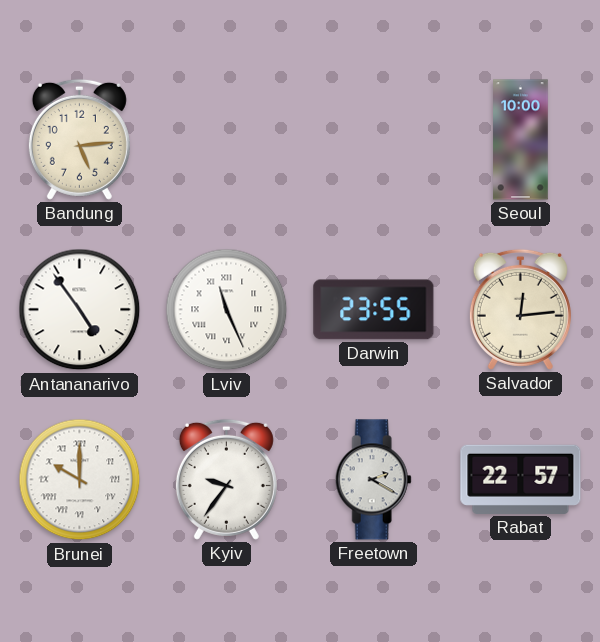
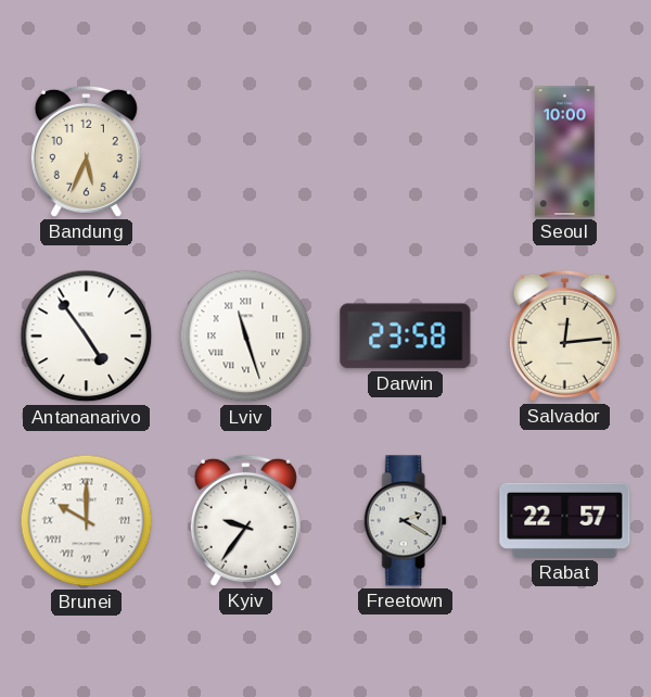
Bandung: 5:14 -> 5:34 (86, 151)
Lviv: 11:26 -> 11:27 (246, 337)
Darwin: 23:55 -> 23:58 (406, 337)
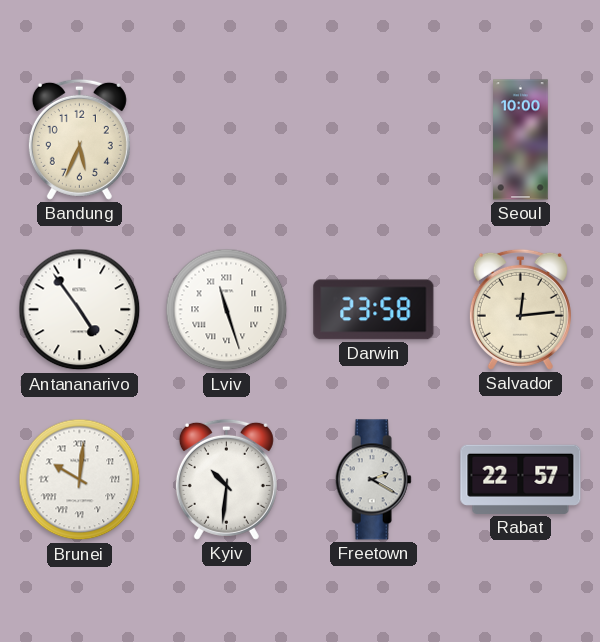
Brunei: 10:00 -> 10:01 (80, 480)
Kyiv: 9:36 -> 10:31 (226, 479)
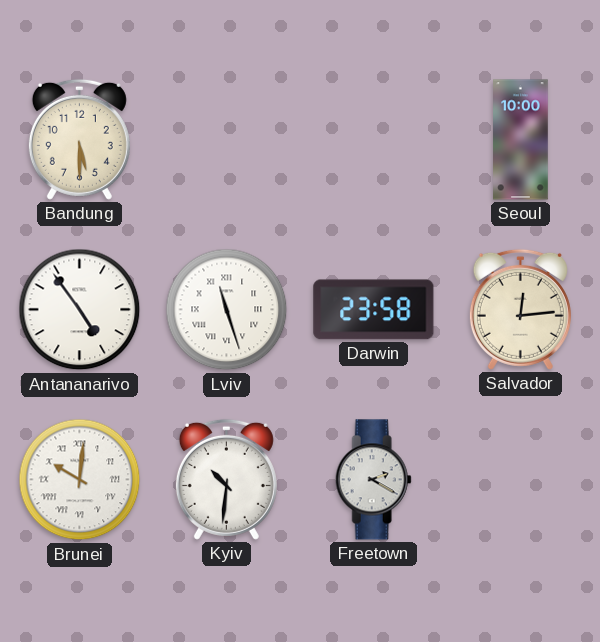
Bandung: 5:34 -> 5:30 (79, 139)
Rabat: 22:57 -> none (521, 479)
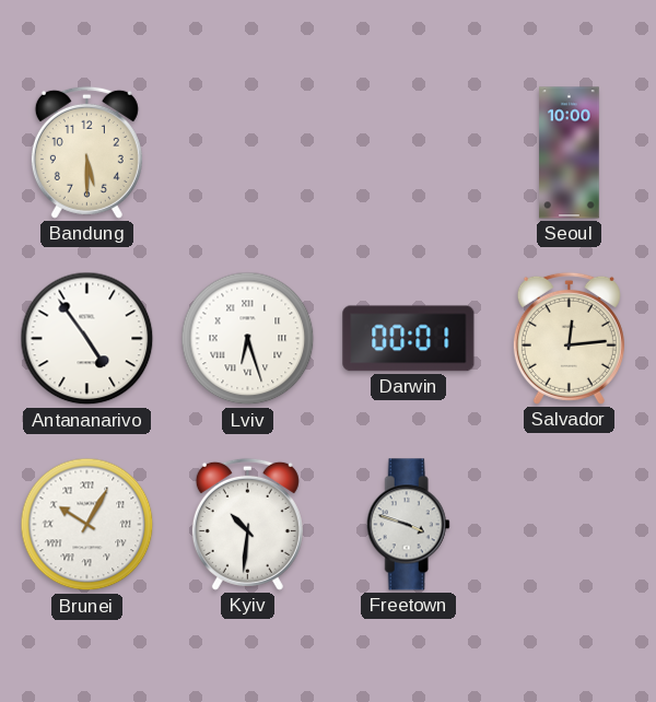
Lviv: 11:27 -> 6:27 (248, 339)
Darwin: 23:58 -> 00:01 (409, 339)
Brunei: 10:01 -> 10:05 (87, 525)
Freetown: 2:20 -> 3:48 (408, 525)
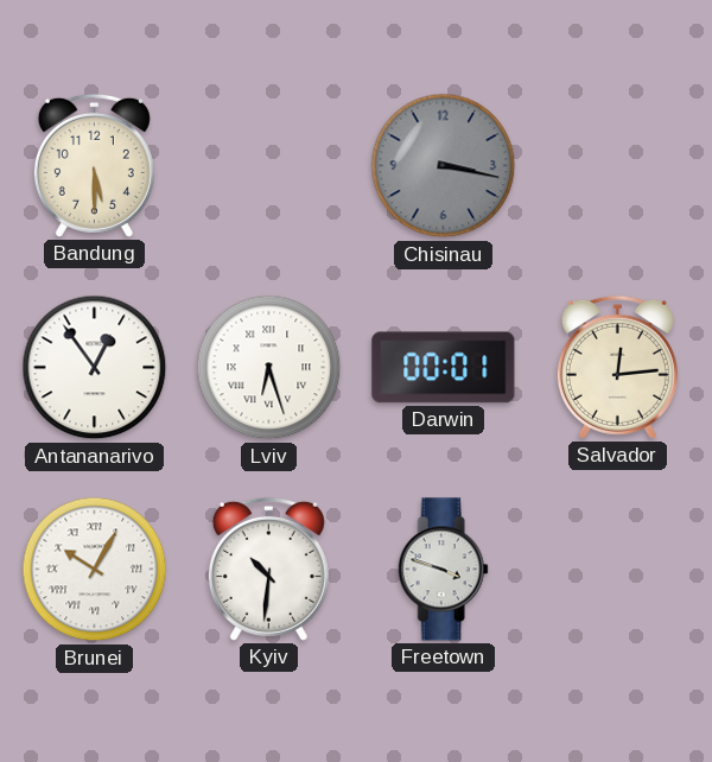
Chisinau: none -> 3:17 (444, 166)
Seoul: 10:00 -> none (570, 153)
Antananarivo: 4:54 -> 12:54 (95, 368)
